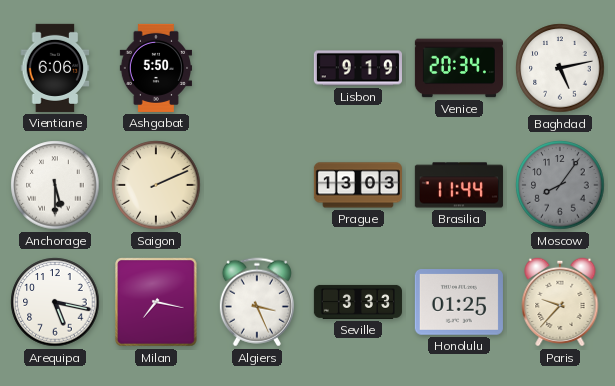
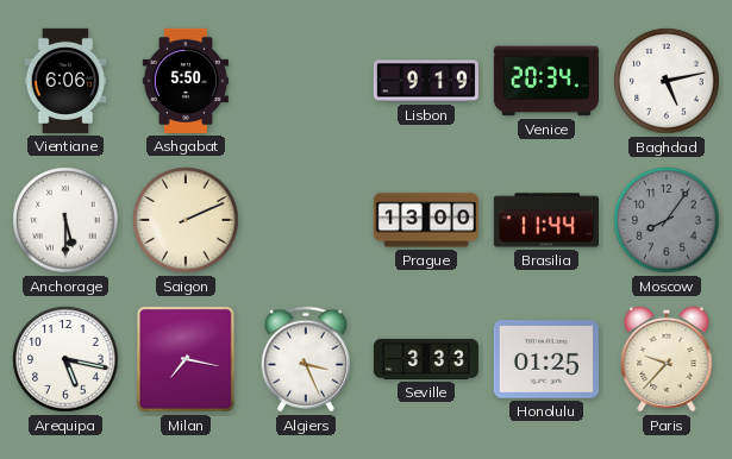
Prague: 13:03 -> 13:00 (426, 220)
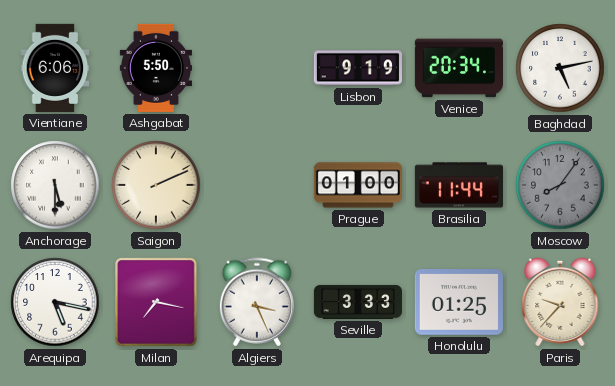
Prague: 13:00 -> 01:00 (358, 185)
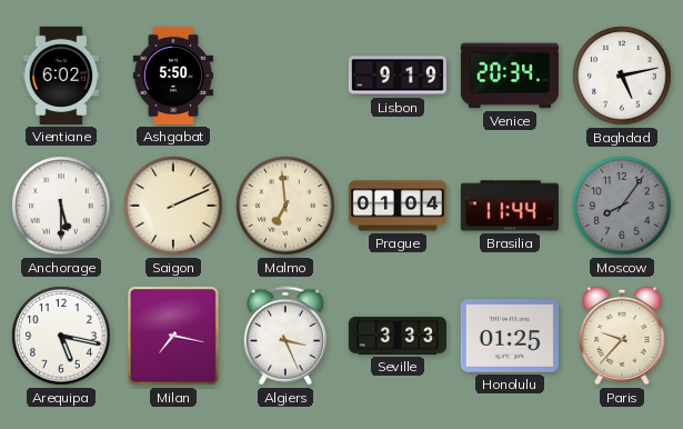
Vientiane: 6:06 -> 6:02 (61, 76)
Malmo: none -> 6:59 (285, 206)
Prague: 01:00 -> 01:04 (398, 206)
